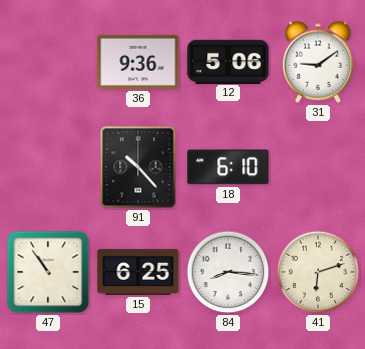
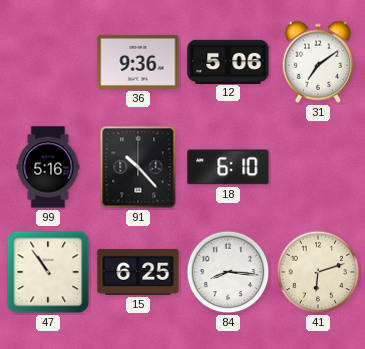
31: 9:09 -> 7:09 (318, 62)
99: none -> 5:16 (48, 167)
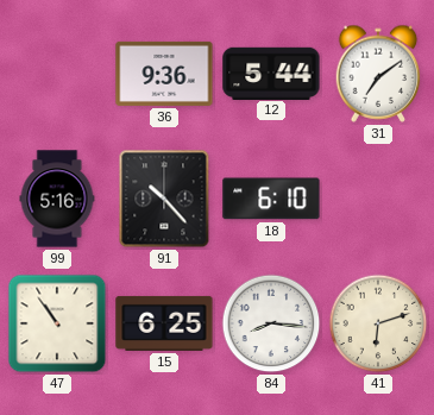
12: 5:06 -> 5:44 (271, 73)
